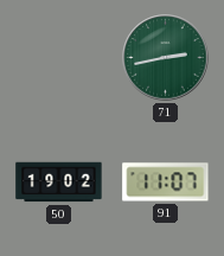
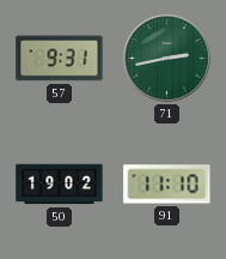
57: none -> 9:31 (60, 59)
91: 11:07 -> 11:10 (167, 185)
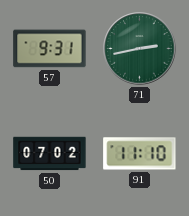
50: 19:02 -> 07:02 (50, 154)
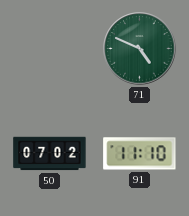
57: 9:31 -> none (50, 49)
71: 2:43 -> 4:49 (140, 49)
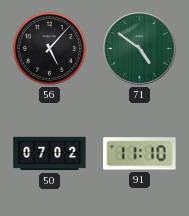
56: none -> 5:07 (49, 48)
71: 4:49 -> 4:51 (140, 49)
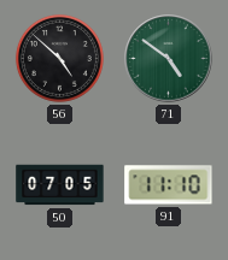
56: 5:07 -> 4:52 (59, 58)
50: 07:02 -> 07:05 (60, 185)
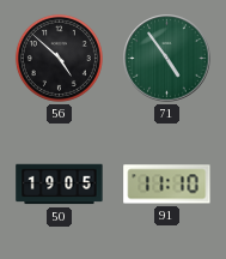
71: 4:51 -> 4:54 (167, 59)
50: 07:05 -> 19:05 (60, 185)
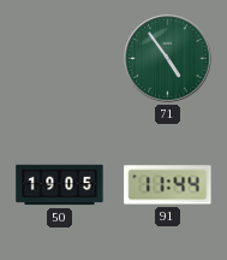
56: 4:52 -> none (59, 58)
91: 11:10 -> 11:44 (168, 185)
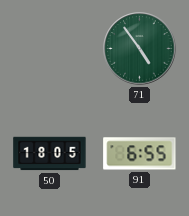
50: 19:05 -> 18:05 (50, 154)
91: 11:44 -> 6:55 (140, 154)
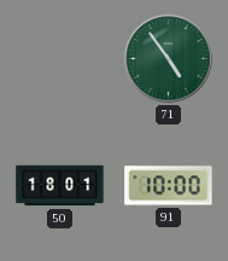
50: 18:05 -> 18:01 (60, 186)
91: 6:55 -> 10:00 (169, 186)
